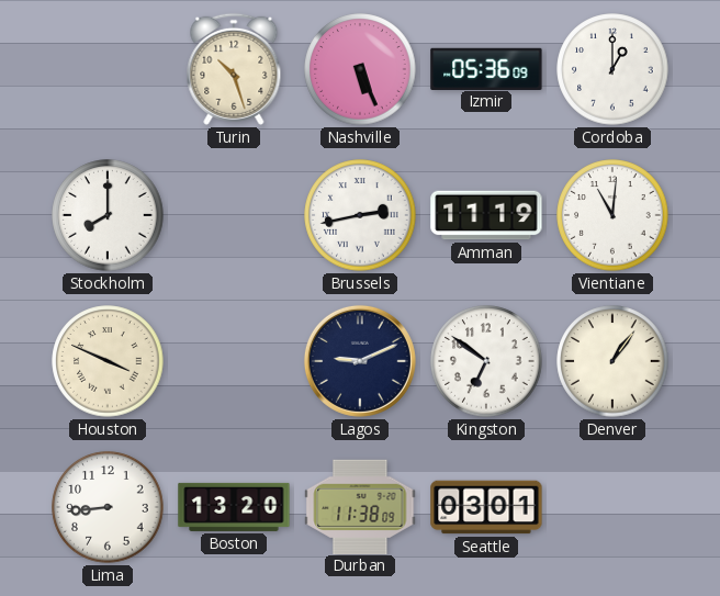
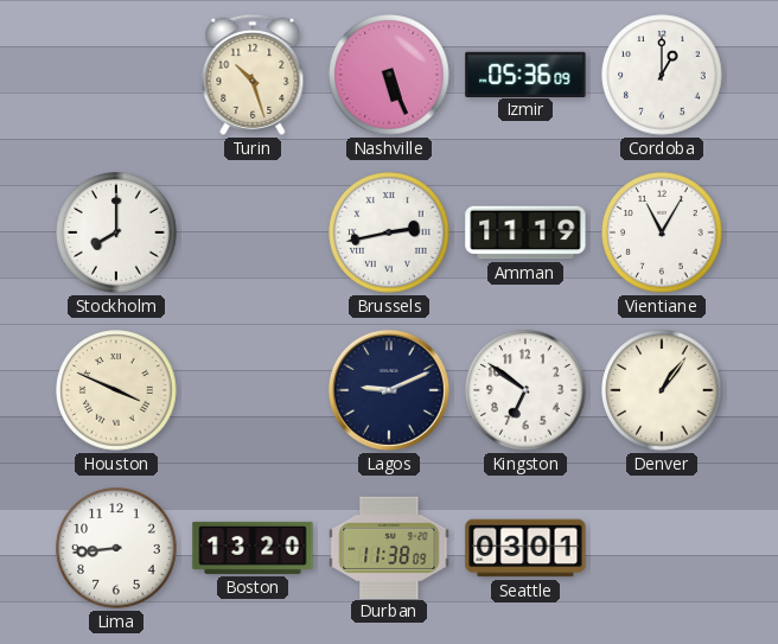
Vientiane: 11:01 -> 11:05 (662, 232)
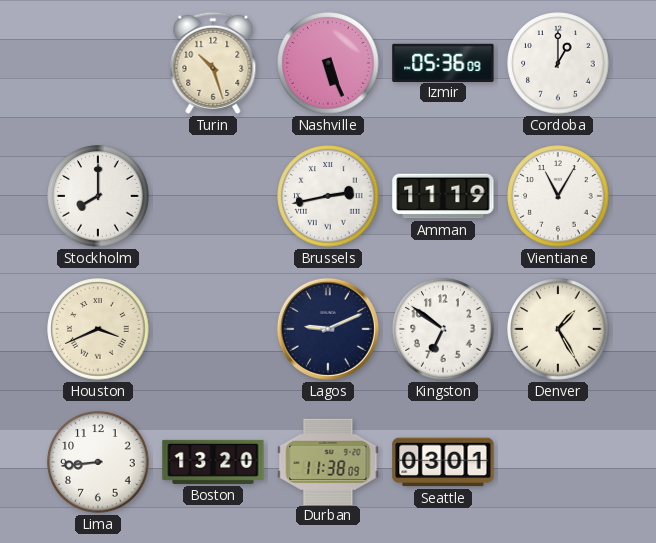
Houston: 3:49 -> 3:41 (98, 329)
Denver: 1:06 -> 1:25 (558, 329)
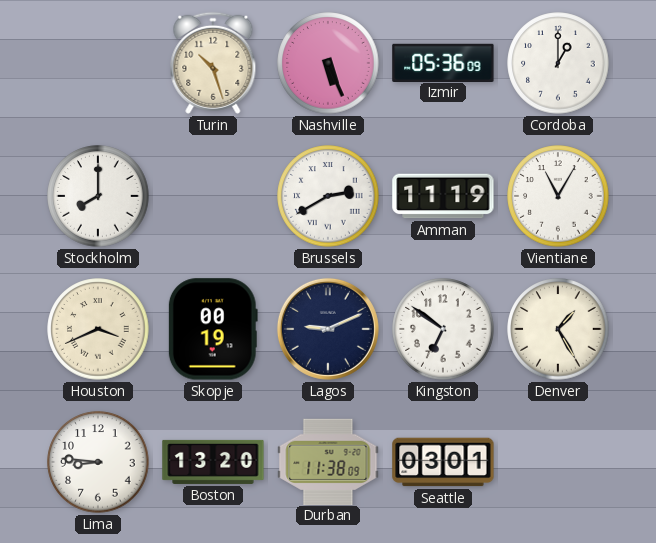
Brussels: 2:43 -> 2:40 (328, 196)
Skopje: none -> 00:19 (213, 329)
Lima: 8:44 -> 8:46 (98, 462)
